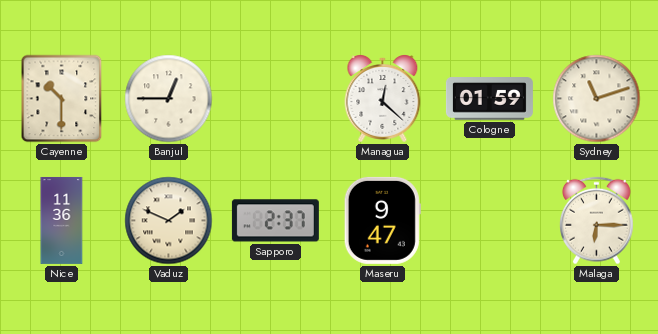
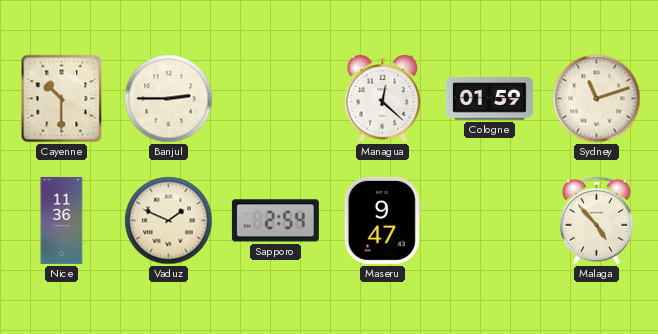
Banjul: 12:45 -> 2:45 (169, 99)
Sapporo: 2:37 -> 2:54 (275, 221)
Malaga: 6:15 -> 4:53 (597, 221)
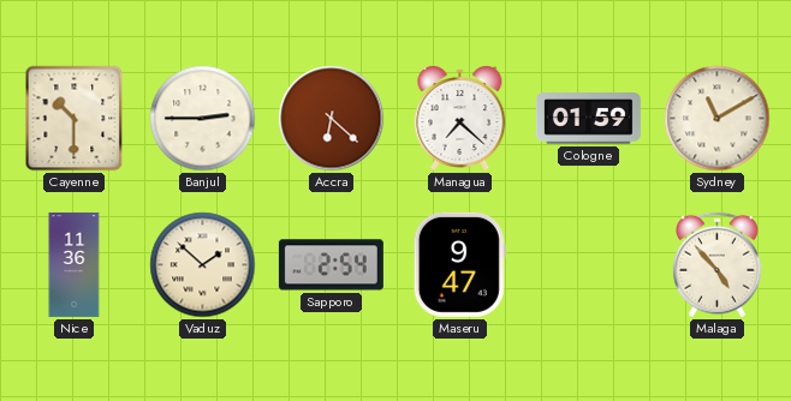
Accra: none -> 6:22 (332, 119)
Managua: 12:22 -> 7:22 (460, 119)
Sydney: 11:12 -> 11:10 (718, 119)
Vaduz: 1:49 -> 1:52 (203, 265)
